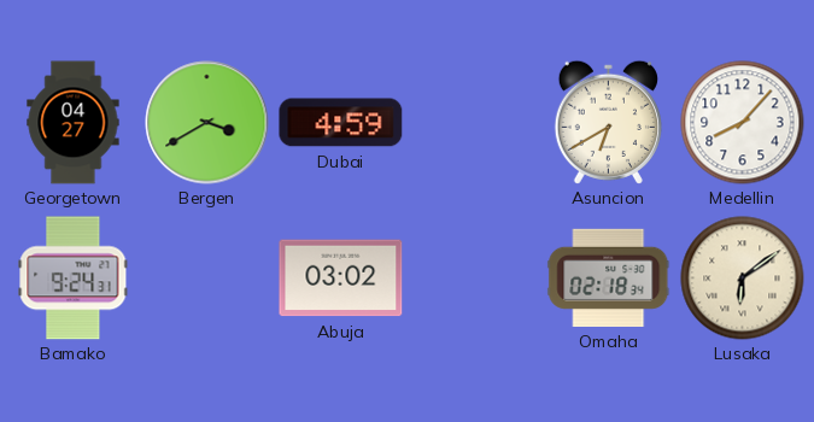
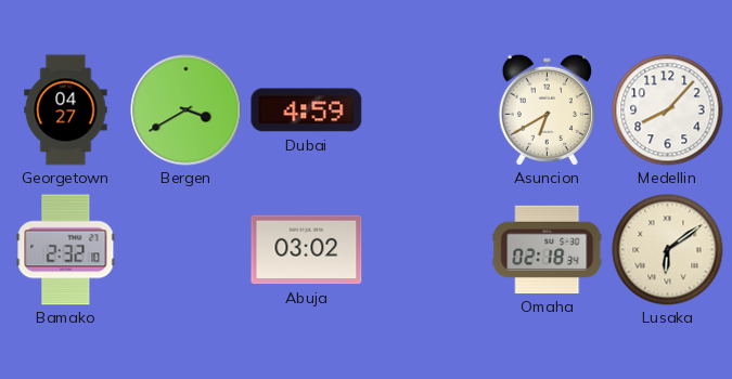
Bamako: 9:24 -> 2:32 (66, 250)
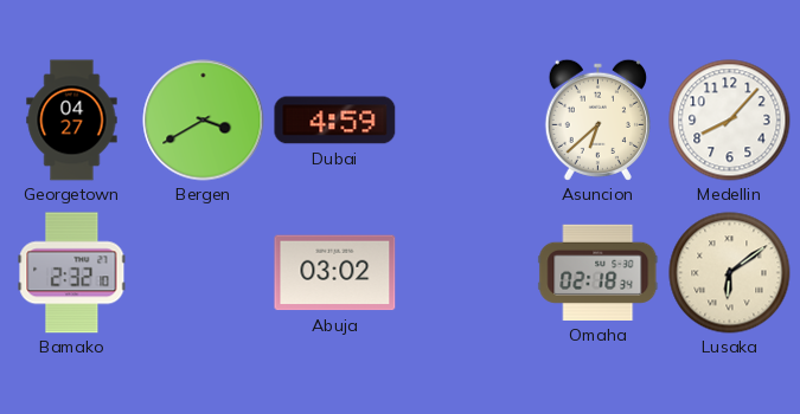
Asuncion: 6:40 -> 6:38 (597, 119)
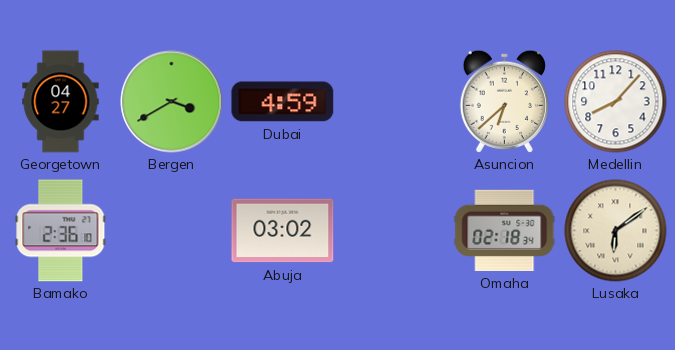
Bamako: 2:32 -> 2:36 (61, 231)
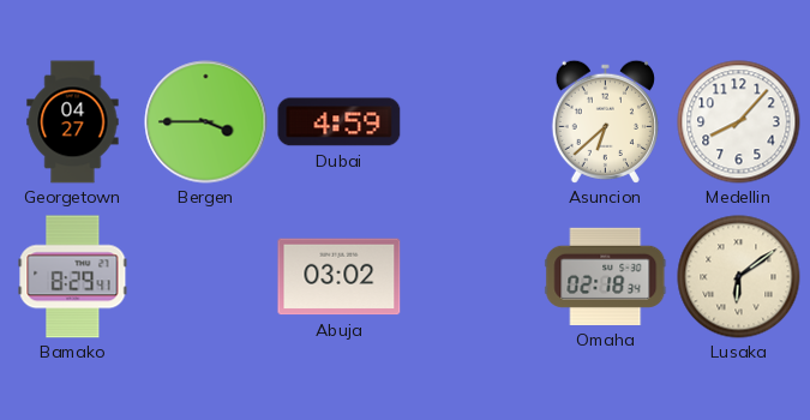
Bergen: 3:40 -> 3:45 (206, 122)
Bamako: 2:36 -> 8:29 (73, 277)
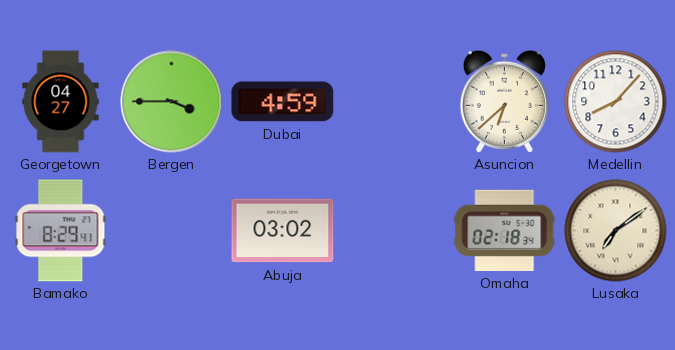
Lusaka: 6:09 -> 7:09 (616, 231)
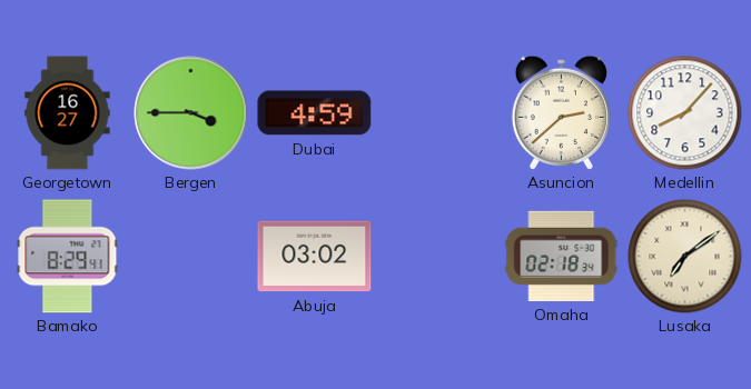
Georgetown: 04:27 -> 16:27 (68, 113)
Asuncion: 6:38 -> 2:38 (561, 112)
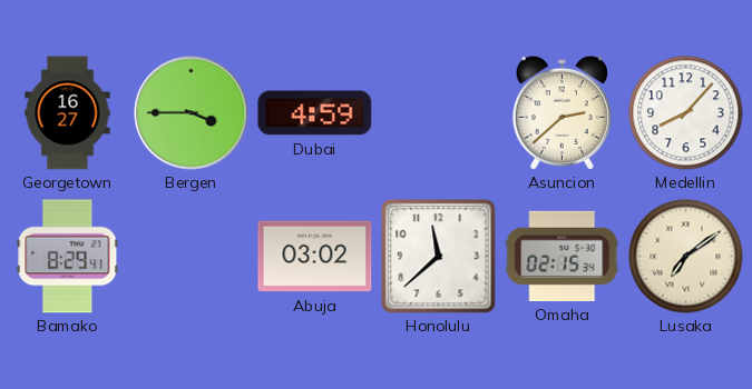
Honolulu: none -> 11:38 (439, 257)
Omaha: 02:18 -> 02:15 (563, 256)
